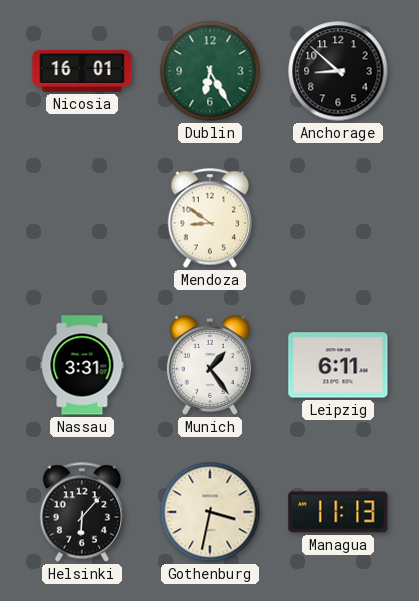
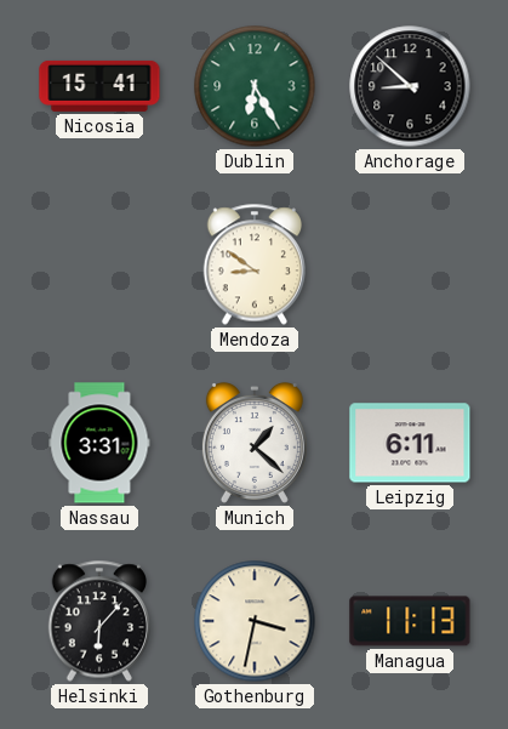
Nicosia: 16:01 -> 15:41 (99, 86)
Munich: 1:24 -> 1:22 (255, 443)
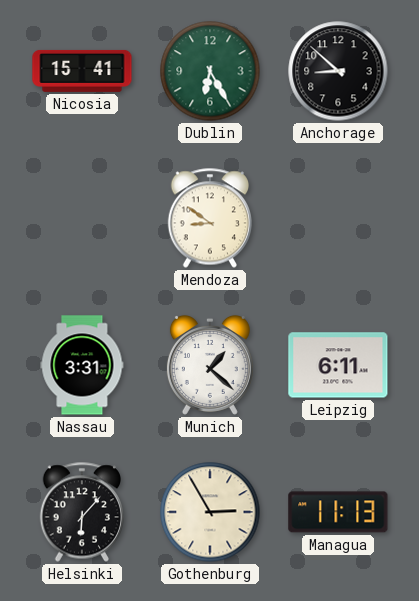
Gothenburg: 3:32 -> 2:55 (210, 512)
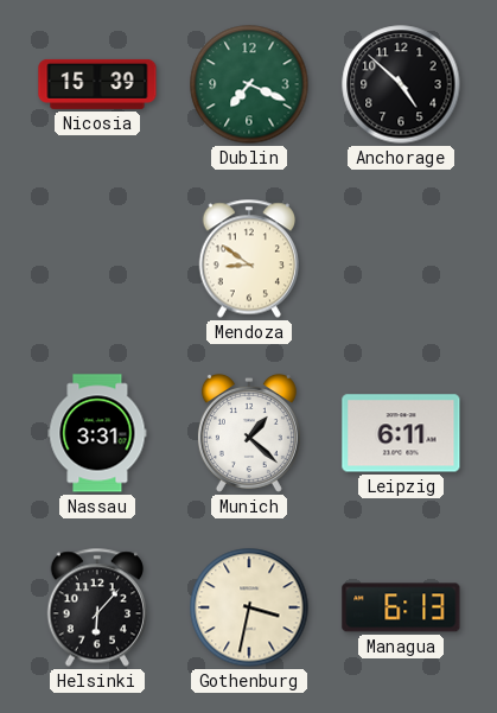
Nicosia: 15:41 -> 15:39 (97, 84)
Dublin: 6:25 -> 7:19 (249, 84)
Anchorage: 8:52 -> 4:52 (401, 84)
Gothenburg: 2:55 -> 3:32 (249, 607)
Managua: 11:13 -> 6:13 (401, 607)
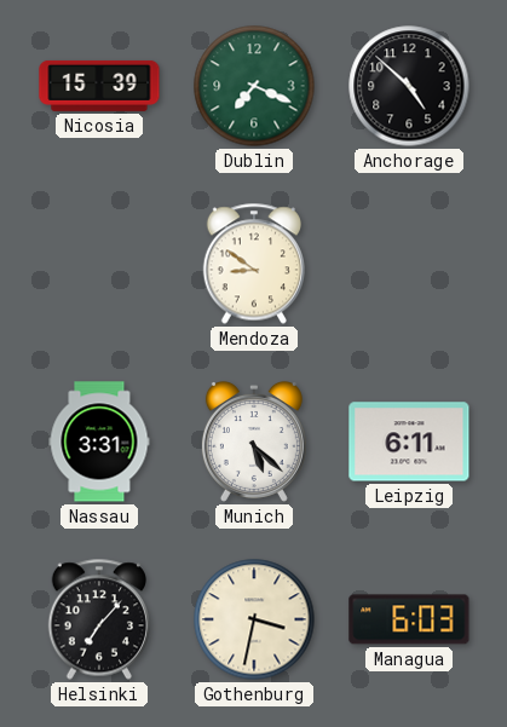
Munich: 1:22 -> 5:22 (254, 442)
Helsinki: 6:07 -> 7:07 (98, 619)
Managua: 6:13 -> 6:03 (409, 619)
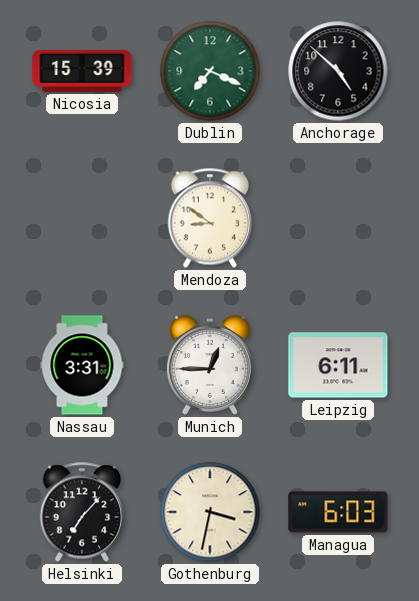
Munich: 5:22 -> 12:45 (210, 365)
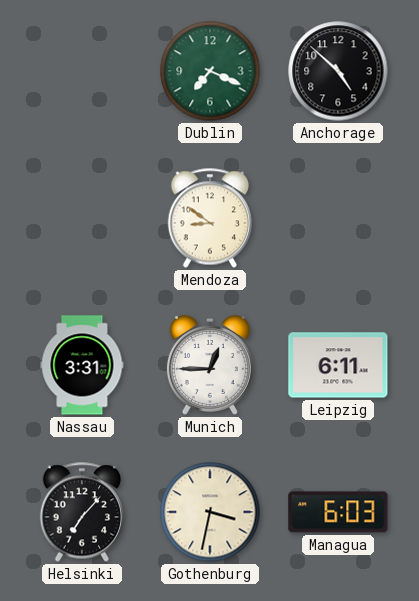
Nicosia: 15:39 -> none (82, 71)
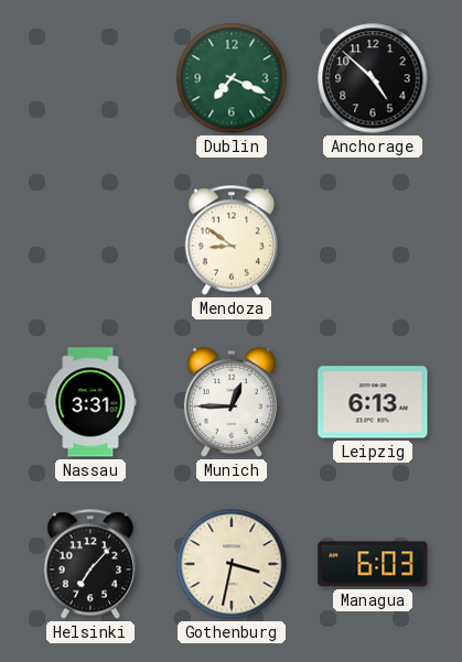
Leipzig: 6:11 -> 6:13 (373, 402)
